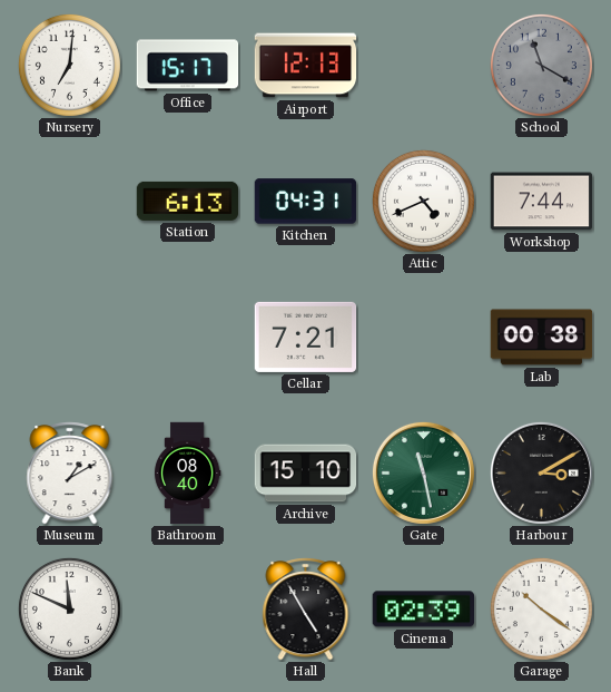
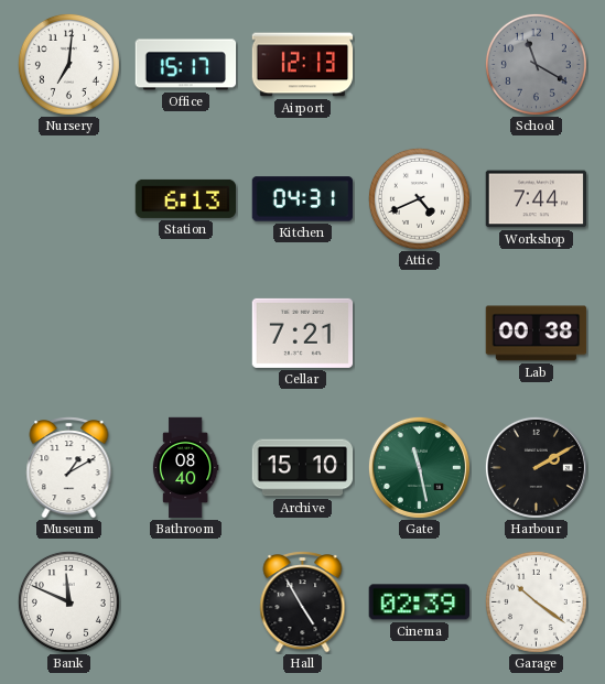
Harbour: 3:10 -> 2:10 (536, 467)
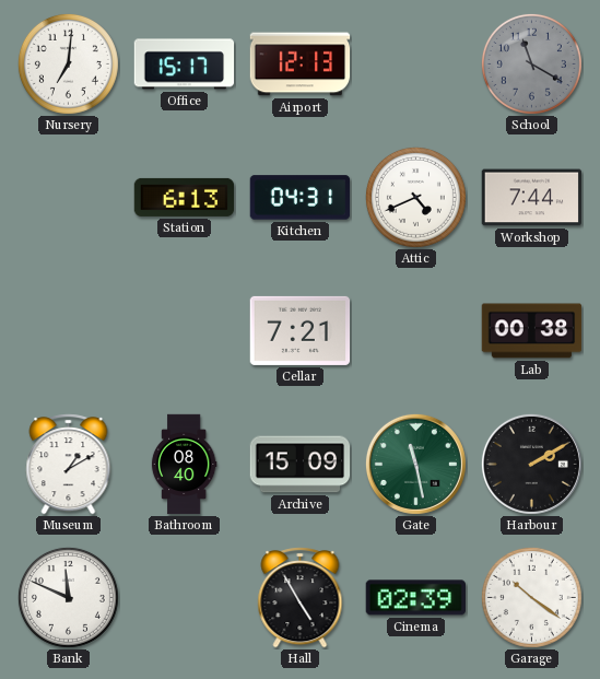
Archive: 15:10 -> 15:09 (301, 465)
